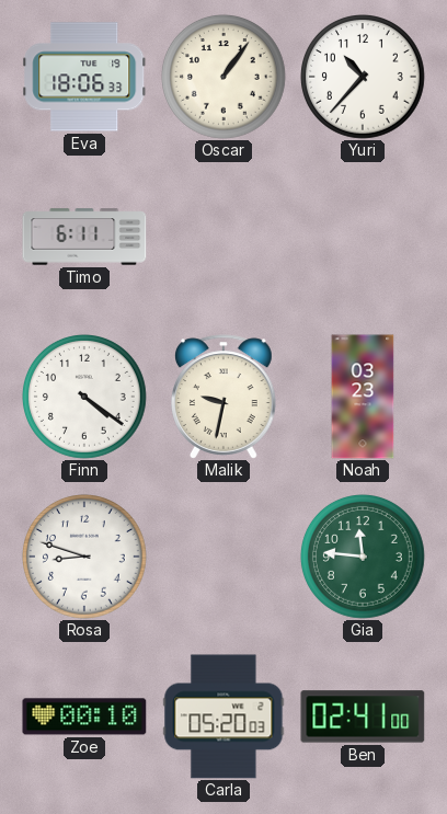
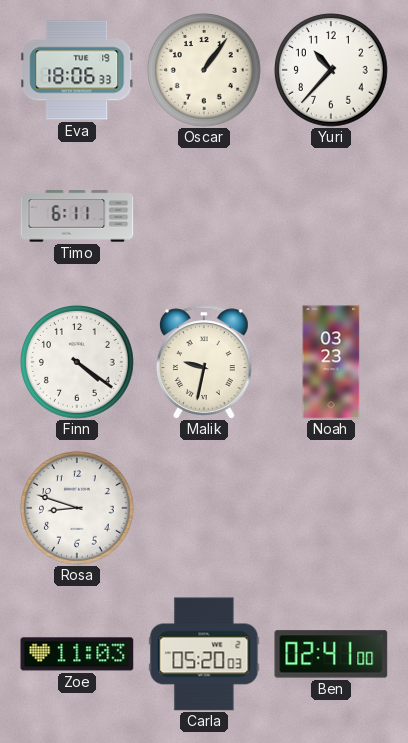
Gia: 11:46 -> none (364, 558)
Zoe: 00:10 -> 11:03 (77, 654)
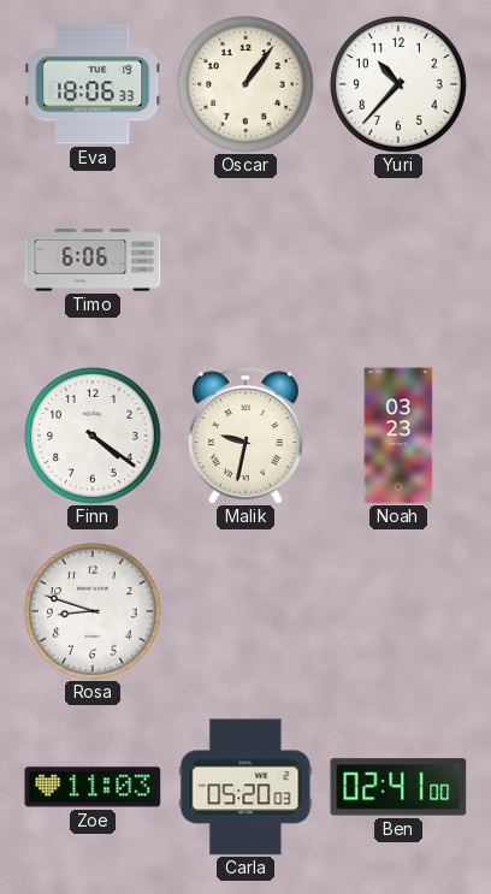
Timo: 6:11 -> 6:06 (93, 260)
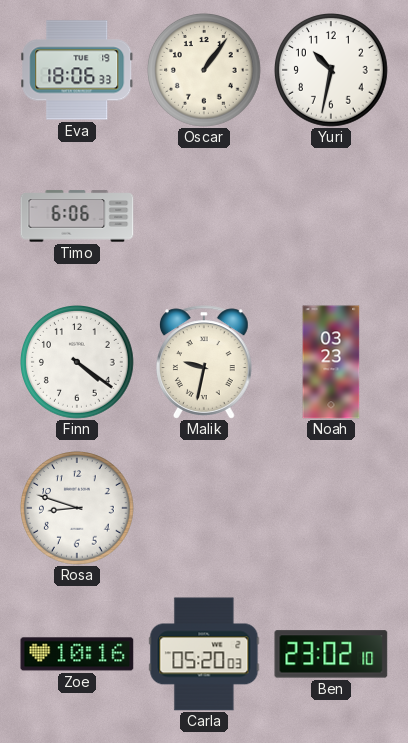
Yuri: 10:37 -> 10:32 (332, 71)
Zoe: 11:03 -> 10:16 (77, 654)
Ben: 02:41 -> 23:02 (331, 654)
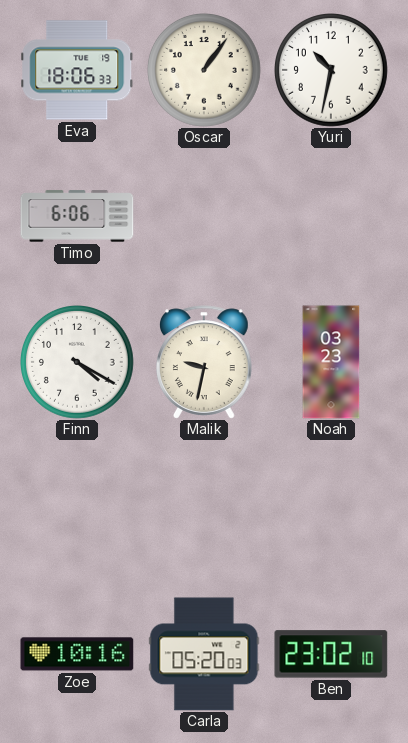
Finn: 4:21 -> 4:20 (78, 363)
Rosa: 8:48 -> none (78, 509)
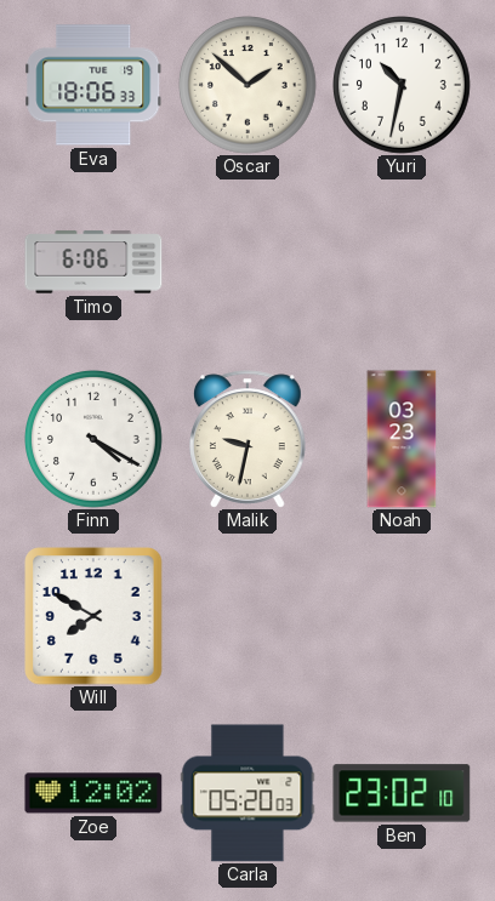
Oscar: 1:06 -> 1:52 (249, 86)
Will: none -> 7:50 (93, 616)
Zoe: 10:16 -> 12:02 (93, 793)
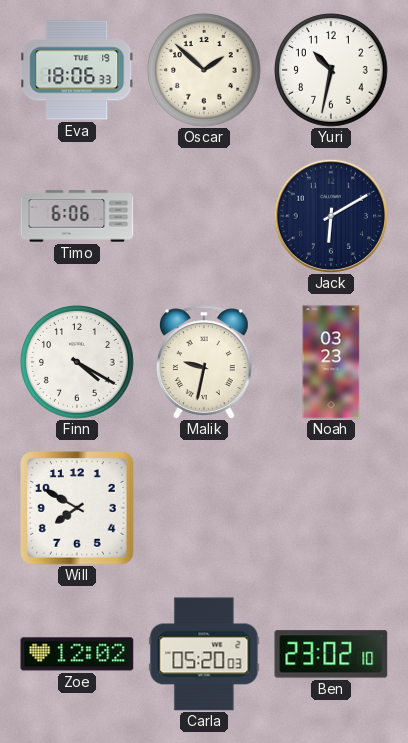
Jack: none -> 6:10 (331, 216)
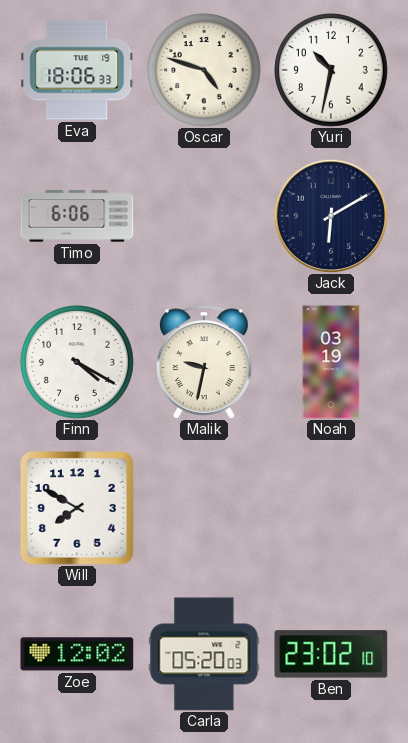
Oscar: 1:52 -> 4:48 (205, 71)
Noah: 03:23 -> 03:19 (331, 362)
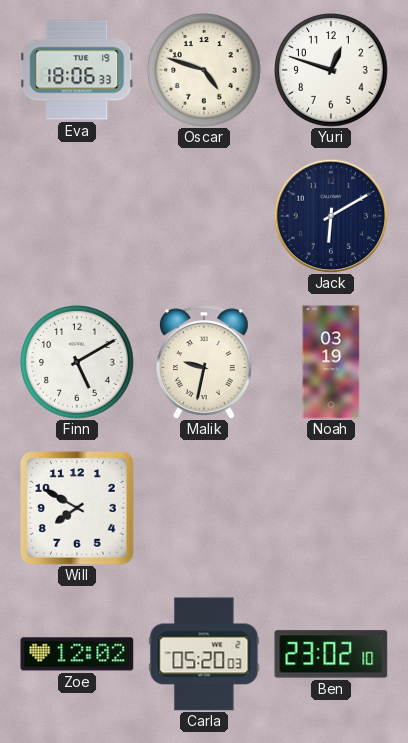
Yuri: 10:32 -> 12:48 (332, 71)
Timo: 6:06 -> none (77, 216)
Finn: 4:20 -> 5:10 (78, 363)
